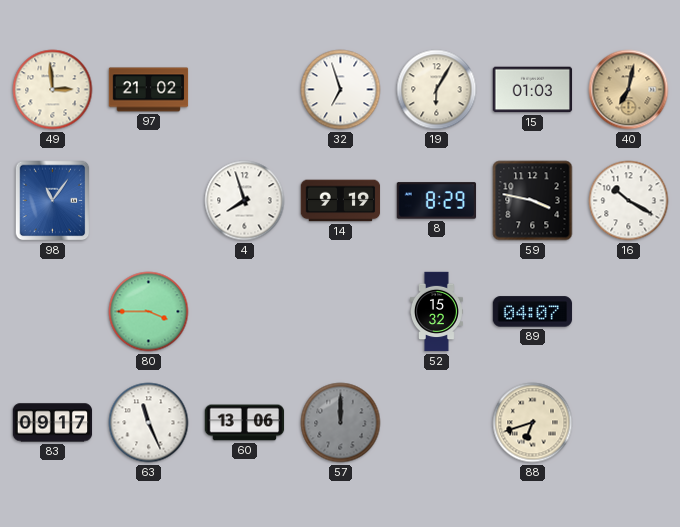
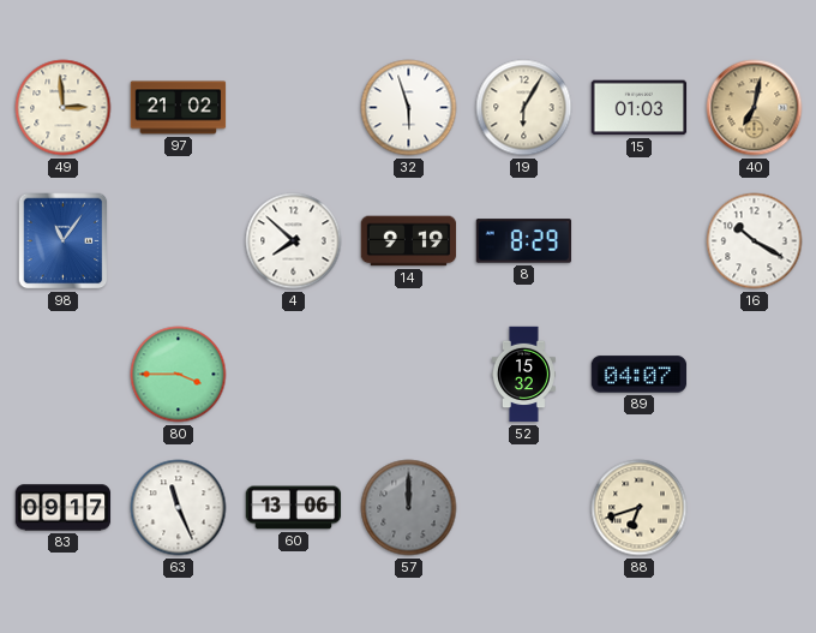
32: 6:57 -> 5:57 (409, 108)
4: 7:57 -> 7:52 (294, 241)
59: 3:47 -> none (533, 201)
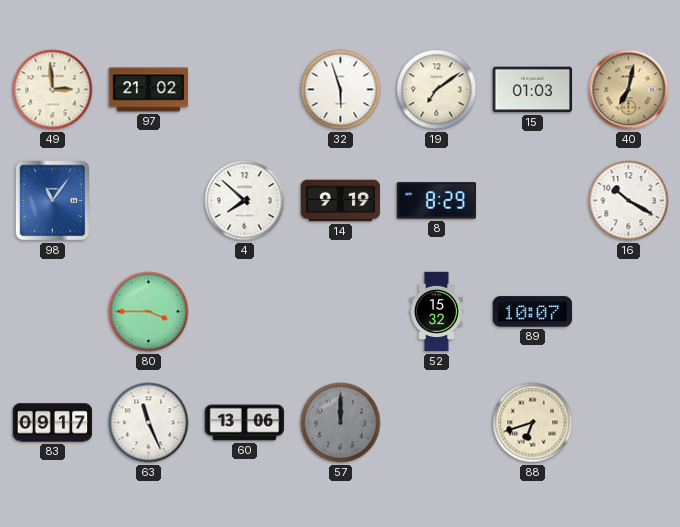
19: 6:05 -> 7:09 (437, 90)
89: 04:07 -> 10:07 (533, 312)
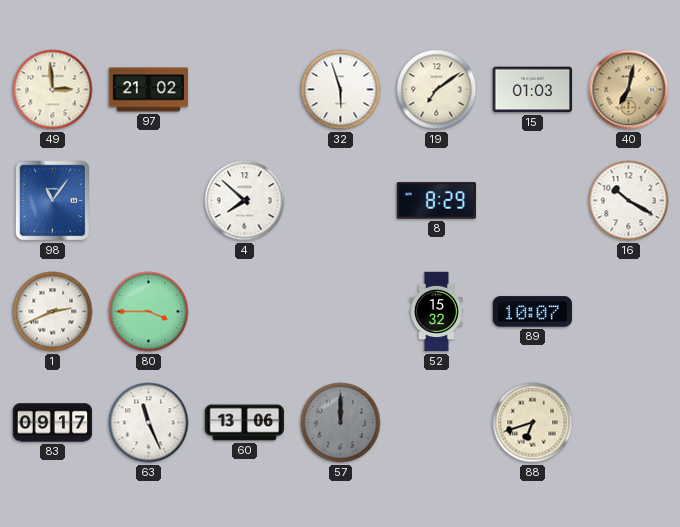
14: 9:19 -> none (341, 201)
1: none -> 2:41 (53, 312)
